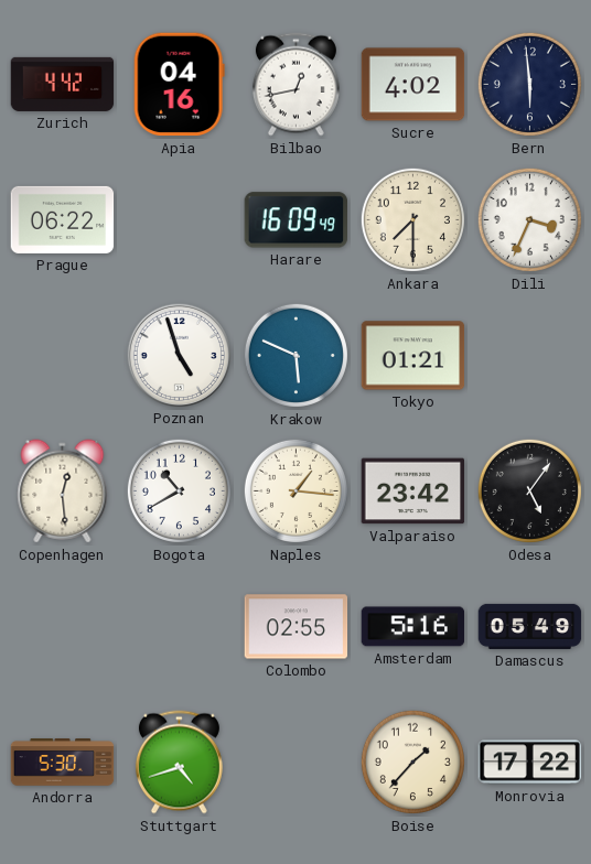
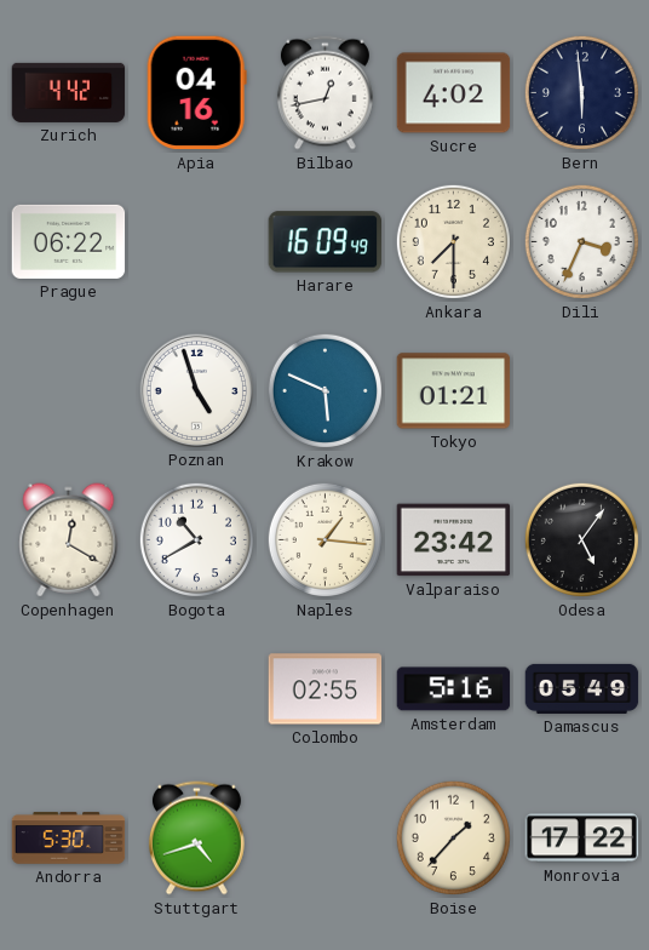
Copenhagen: 12:29 -> 12:20 (69, 540)
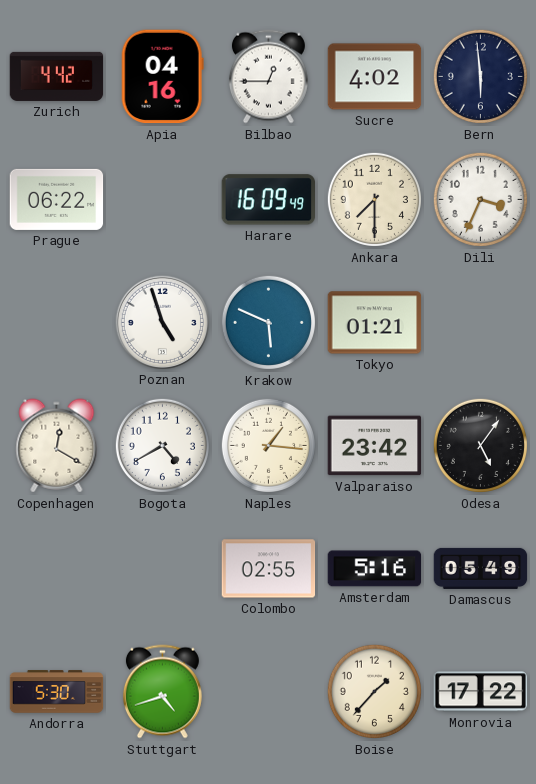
Bilbao: 12:43 -> 12:45 (268, 77)
Bogota: 10:40 -> 4:40 (162, 445)
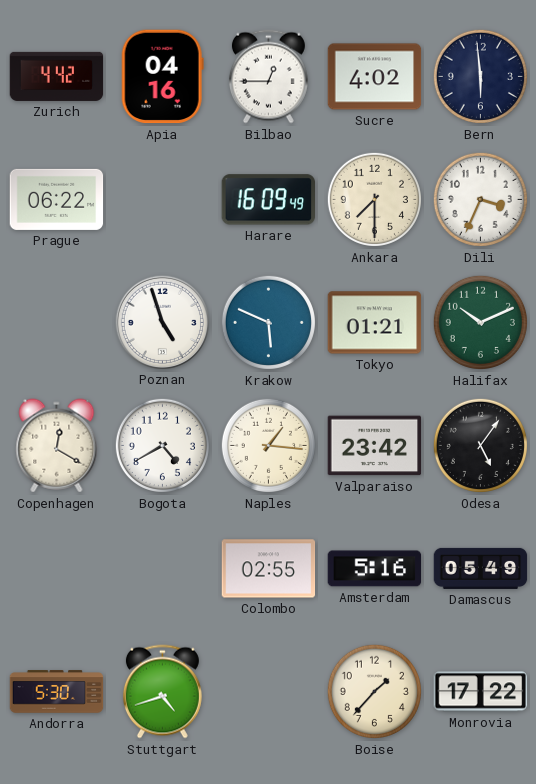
Halifax: none -> 10:11 (480, 322)
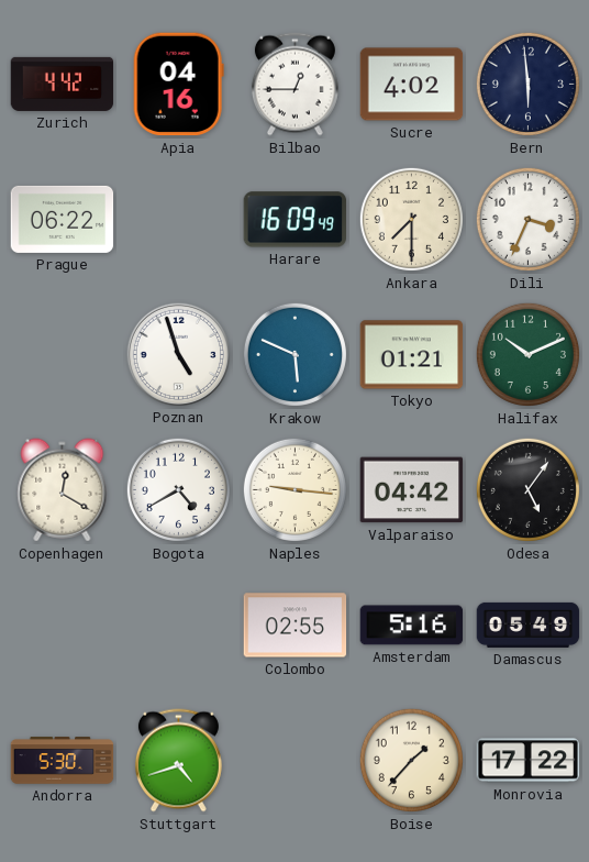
Naples: 1:16 -> 9:16 (294, 489)
Valparaiso: 23:42 -> 04:42 (412, 490)
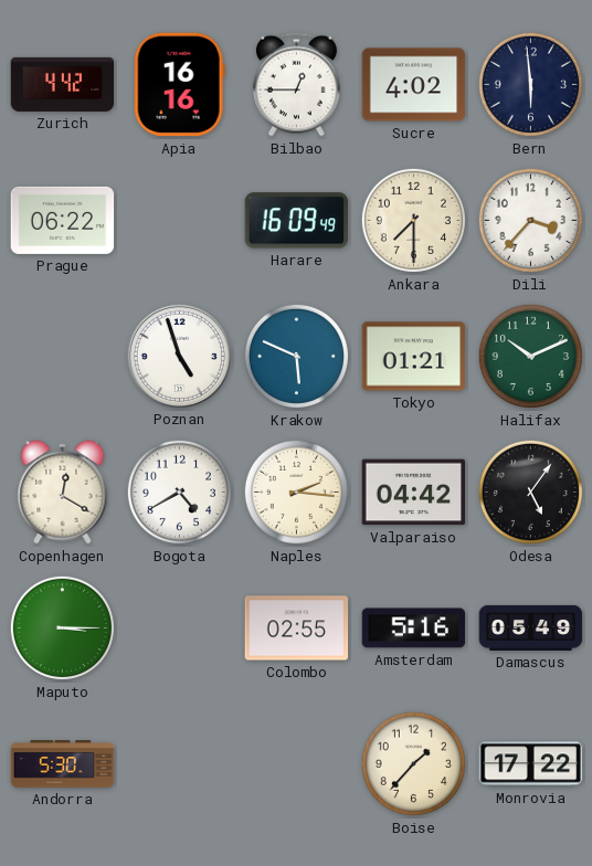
Apia: 04:16 -> 16:16 (179, 85)
Dili: 3:34 -> 3:37 (530, 220)
Naples: 9:16 -> 2:16 (296, 492)
Maputo: none -> 3:15 (62, 627)
Stuttgart: 4:42 -> none (178, 761)
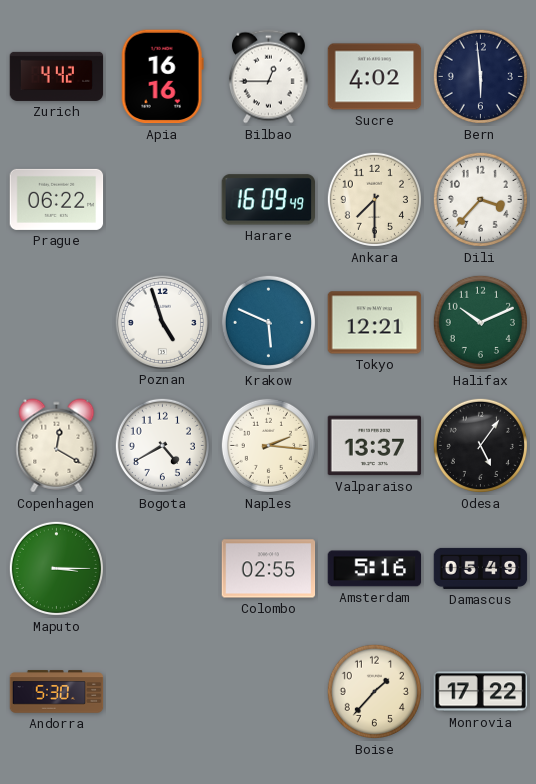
Tokyo: 01:21 -> 12:21 (375, 323)
Valparaiso: 04:42 -> 13:37 (375, 446)
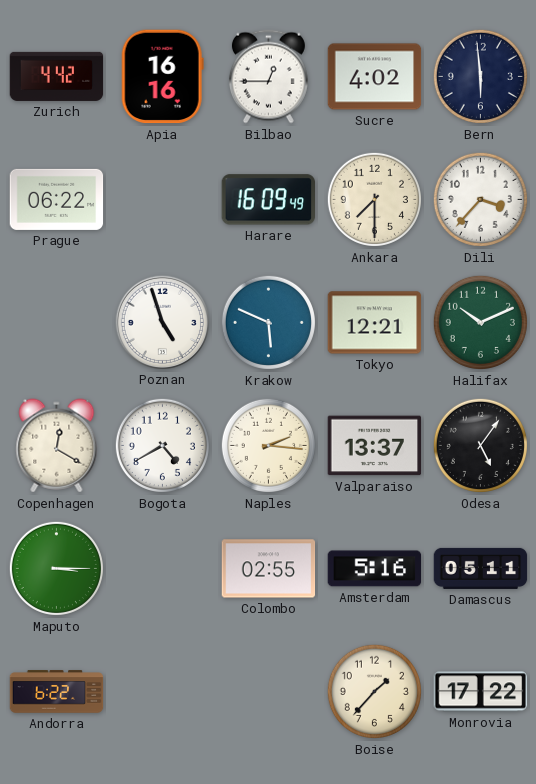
Damascus: 05:49 -> 05:11 (481, 568)
Andorra: 5:30 -> 6:22 (57, 692)
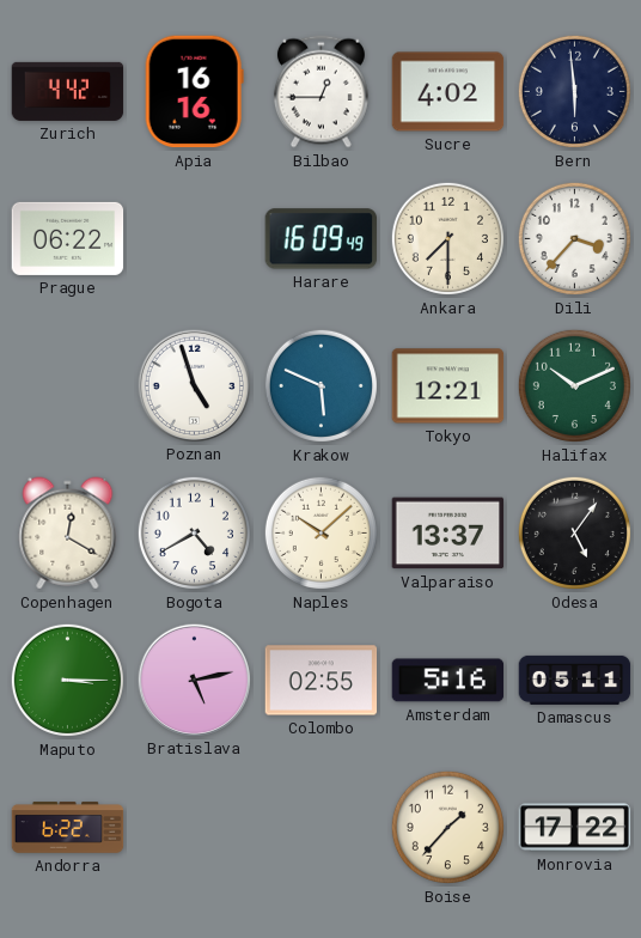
Naples: 2:16 -> 10:08 (320, 532)
Bratislava: none -> 5:13 (194, 680)
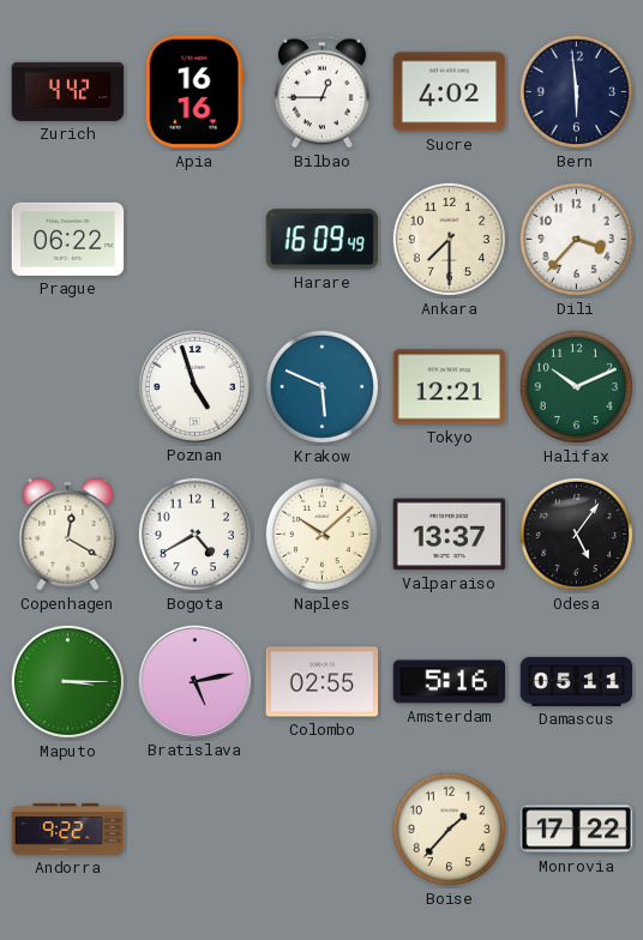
Andorra: 6:22 -> 9:22 (68, 830)
